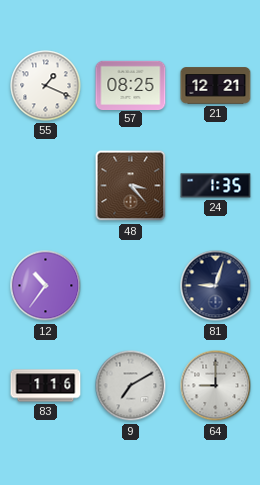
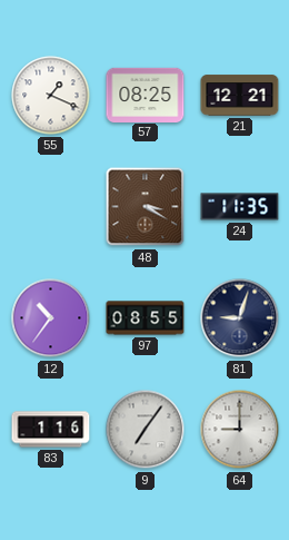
48: 3:23 -> 3:20 (146, 207)
24: 1:35 -> 11:35 (240, 207)
97: none -> 08:55 (146, 318)
9: 7:10 -> 7:06 (146, 430)
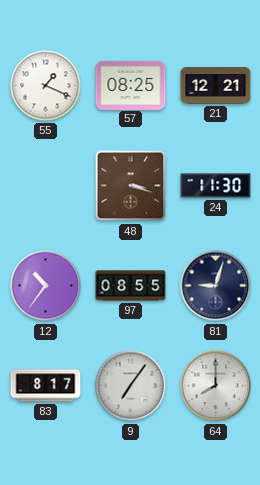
48: 3:20 -> 3:18 (131, 186)
24: 11:35 -> 11:30 (216, 186)
83: 1:16 -> 8:17 (46, 386)
64: 9:00 -> 8:00 (216, 386)
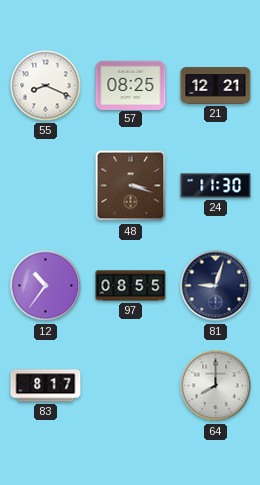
55: 1:19 -> 8:19 (46, 86)
9: 7:06 -> none (131, 386)
